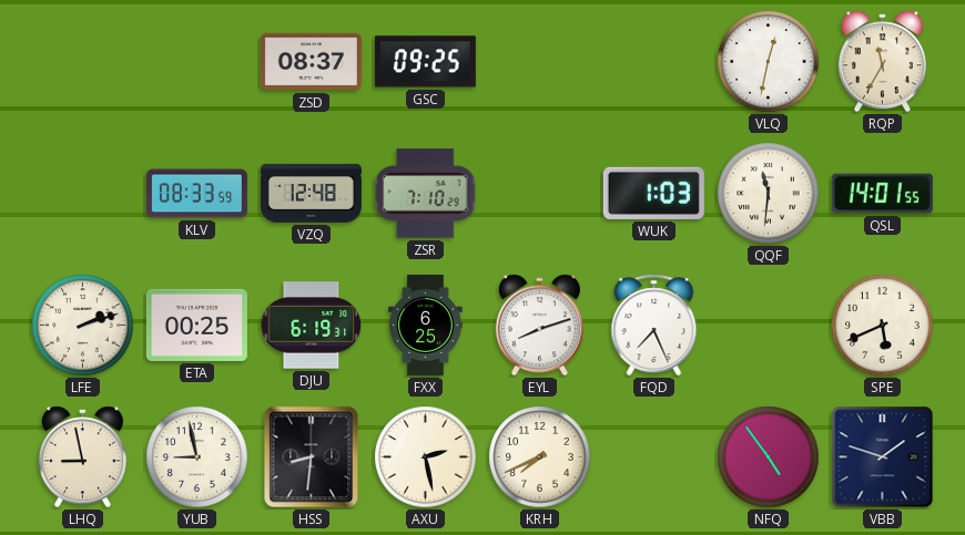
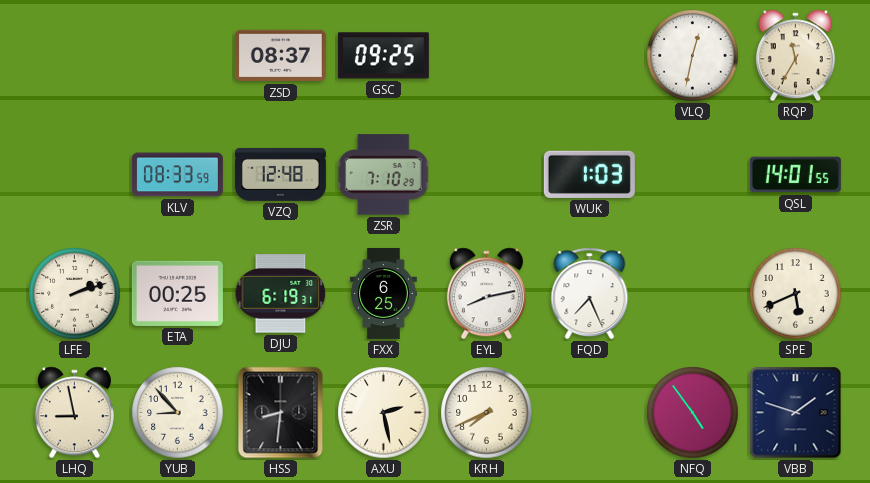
QQF: 11:31 -> none (769, 194)
EYL: 8:12 -> 8:13 (486, 294)
YUB: 8:58 -> 8:53 (178, 413)
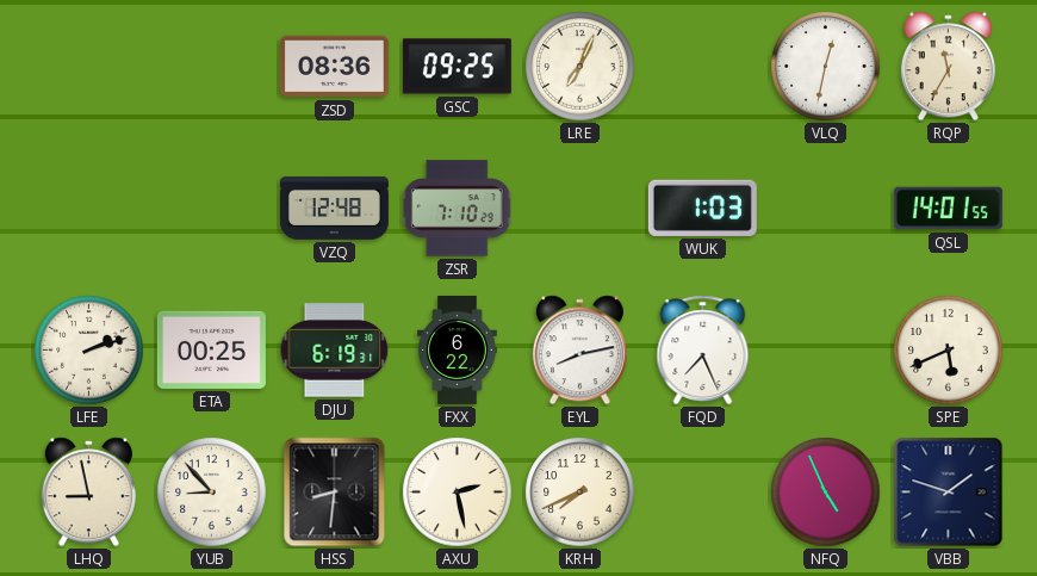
ZSD: 08:37 -> 08:36 (334, 67)
LRE: none -> 7:04 (580, 67)
KLV: 08:33 -> none (177, 175)
FXX: 6:25 -> 6:22 (458, 349)
NFQ: 4:54 -> 4:56 (826, 493)
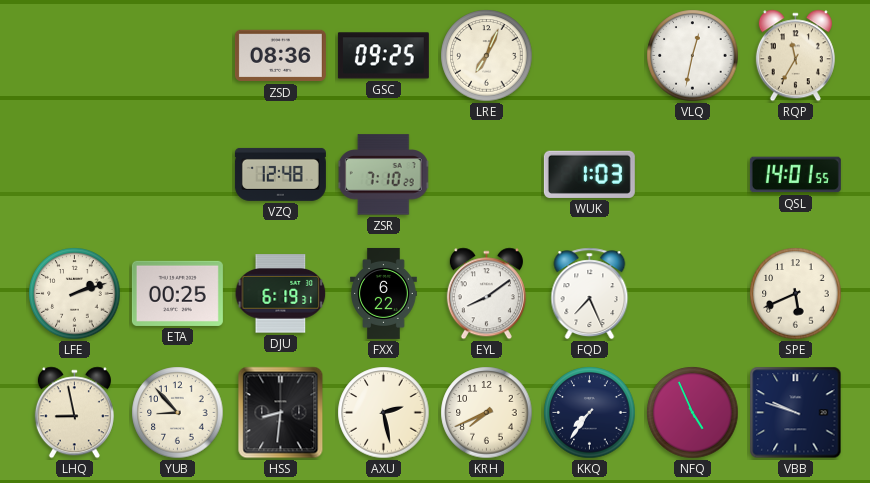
EYL: 8:13 -> 8:09 (486, 294)
KKQ: none -> 7:36 (590, 413)
VBB: 1:48 -> 9:48 (796, 413)
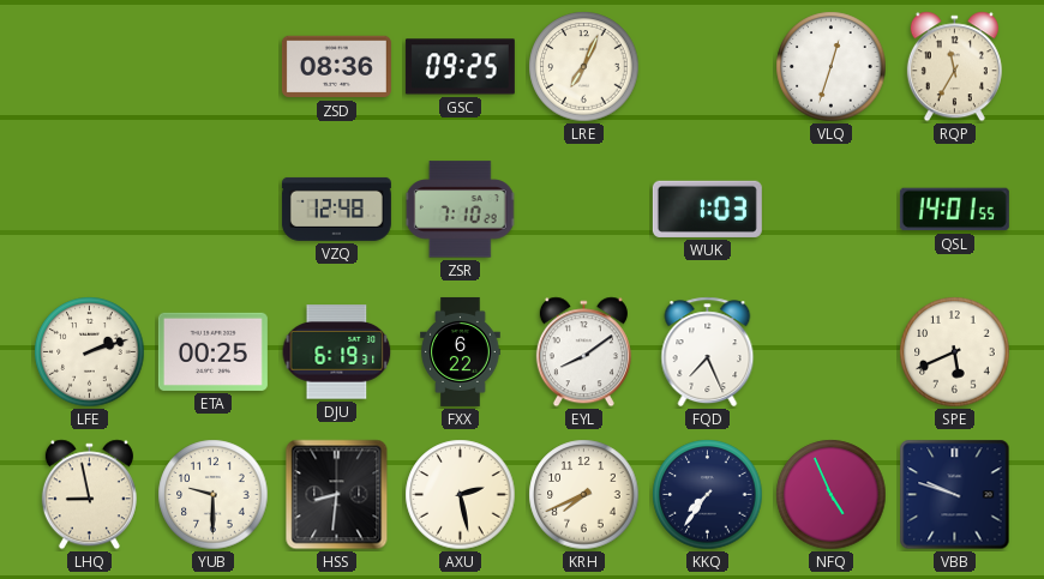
VLQ: 12:32 -> 12:33 (832, 67)
YUB: 8:53 -> 9:30 (214, 495)
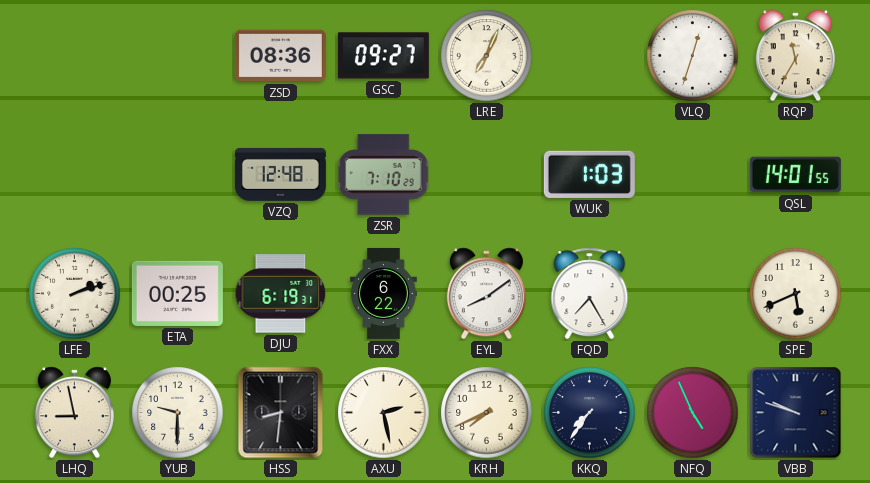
GSC: 09:25 -> 09:27 (383, 56)
FQD: 7:26 -> 7:25 (590, 294)
